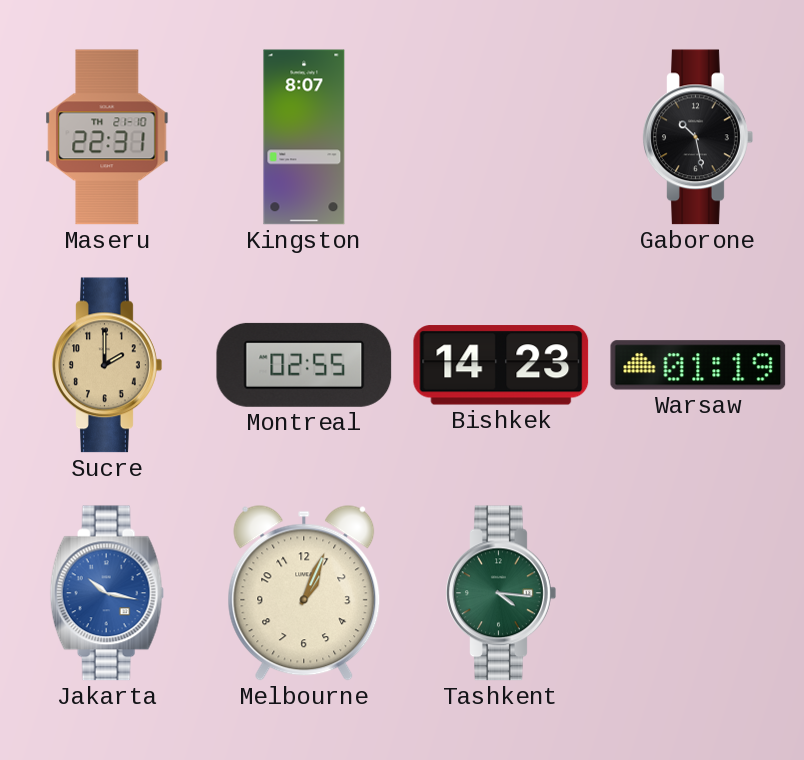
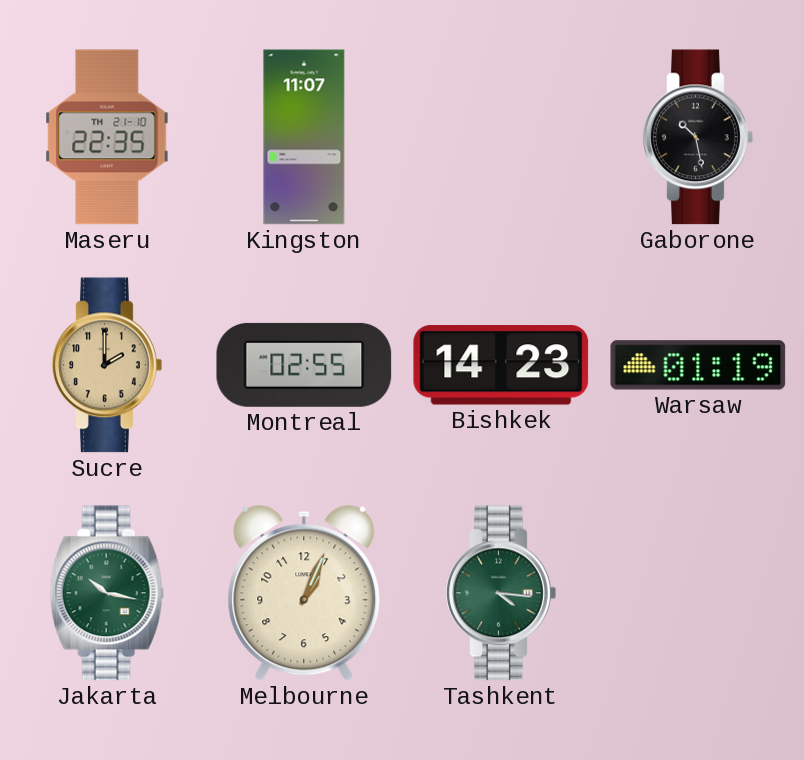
Maseru: 22:31 -> 22:35 (107, 137)
Kingston: 8:07 -> 11:07 (304, 137)
Jakarta dial: blue -> green (107, 593)
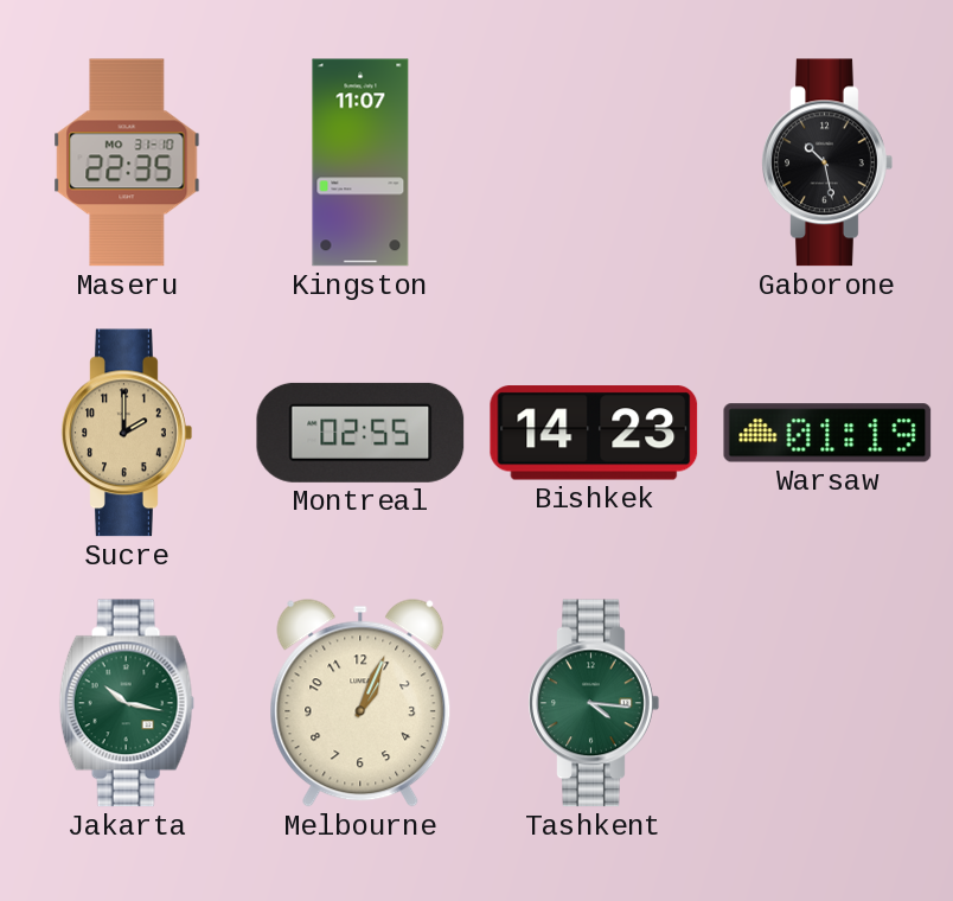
Maseru date: TH 21-10 -> MO 31-10 (127, 162)
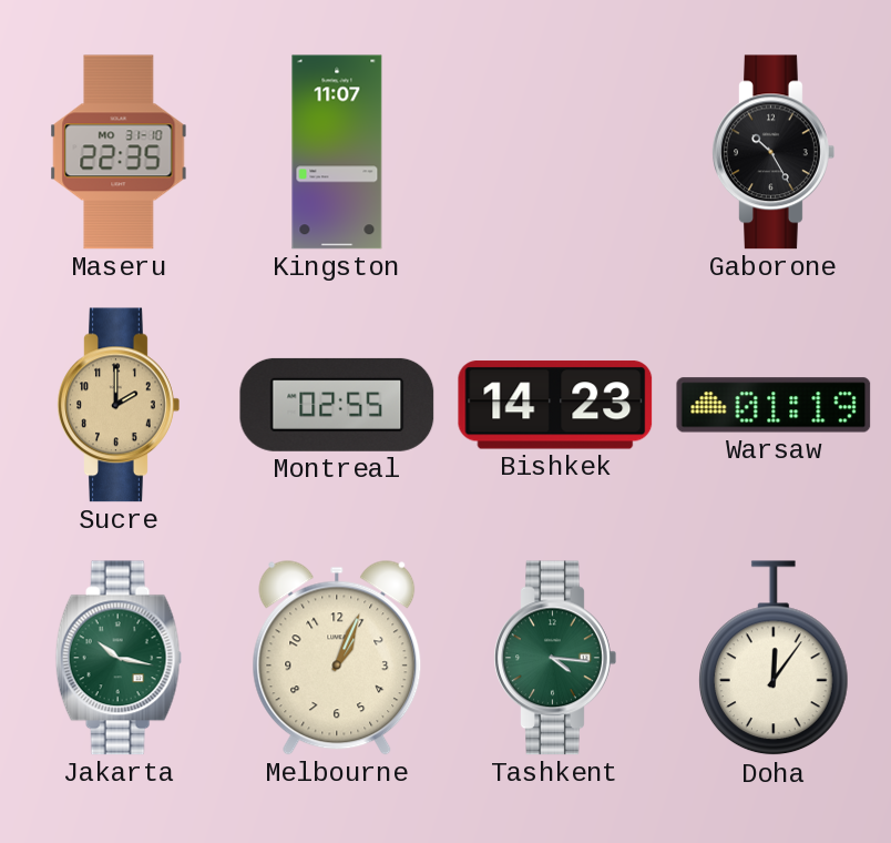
Gaborone: 10:28 -> 10:25 (774, 152)
Doha: none -> 12:06 (774, 659)
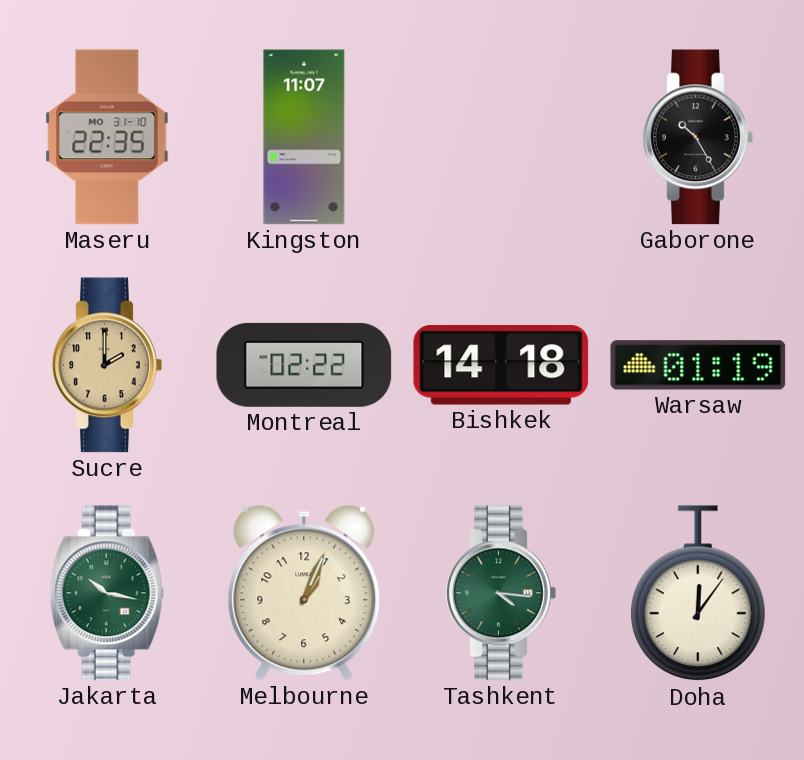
Montreal: 02:55 -> 02:22 (304, 365)
Bishkek: 14:23 -> 14:18 (501, 365)
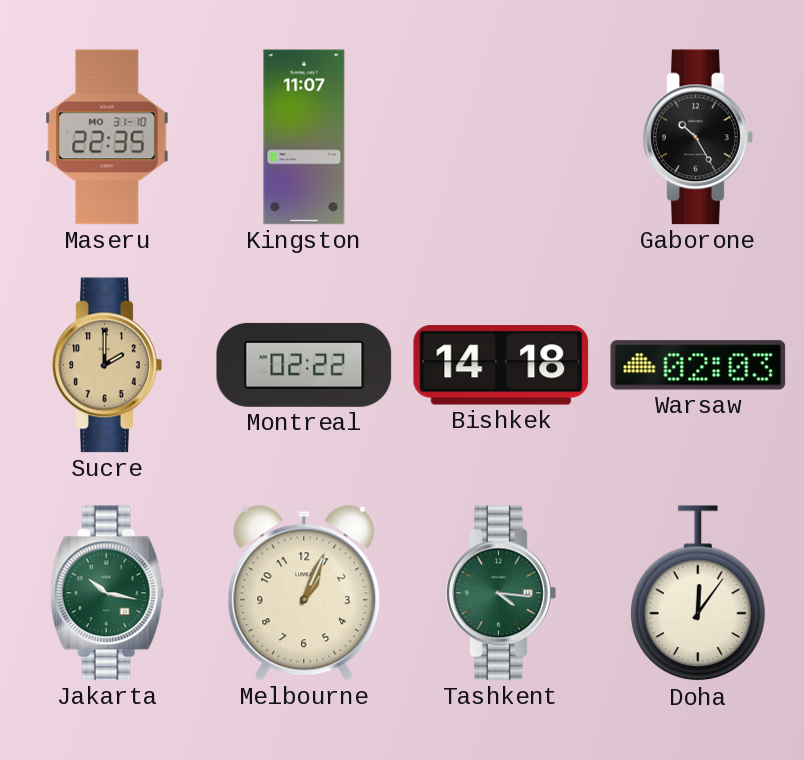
Warsaw: 01:19 -> 02:03 (698, 365)
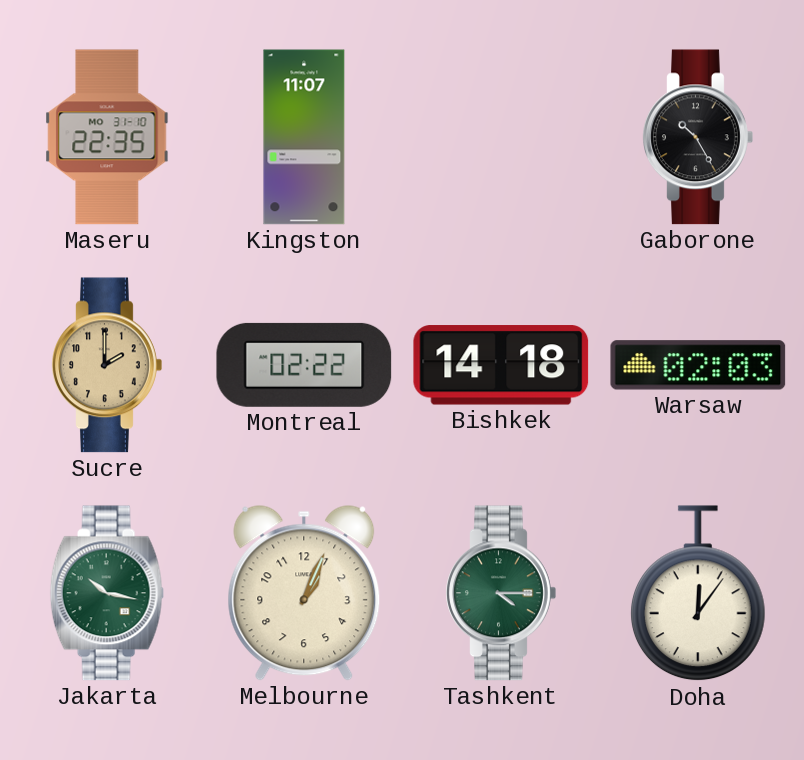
Tashkent: 4:16 -> 4:15 (501, 593)
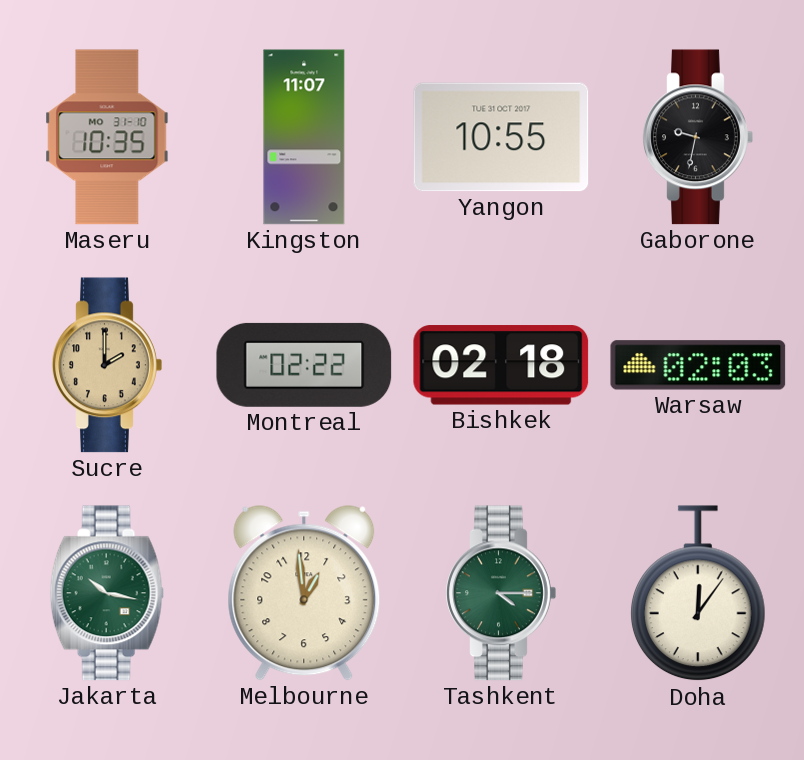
Maseru: 22:35 -> 10:35 (107, 137)
Yangon: none -> 10:55 (501, 137)
Gaborone: 10:25 -> 9:32 (698, 137)
Bishkek: 14:18 -> 02:18 (501, 365)
Melbourne: 1:04 -> 12:59 (304, 593)
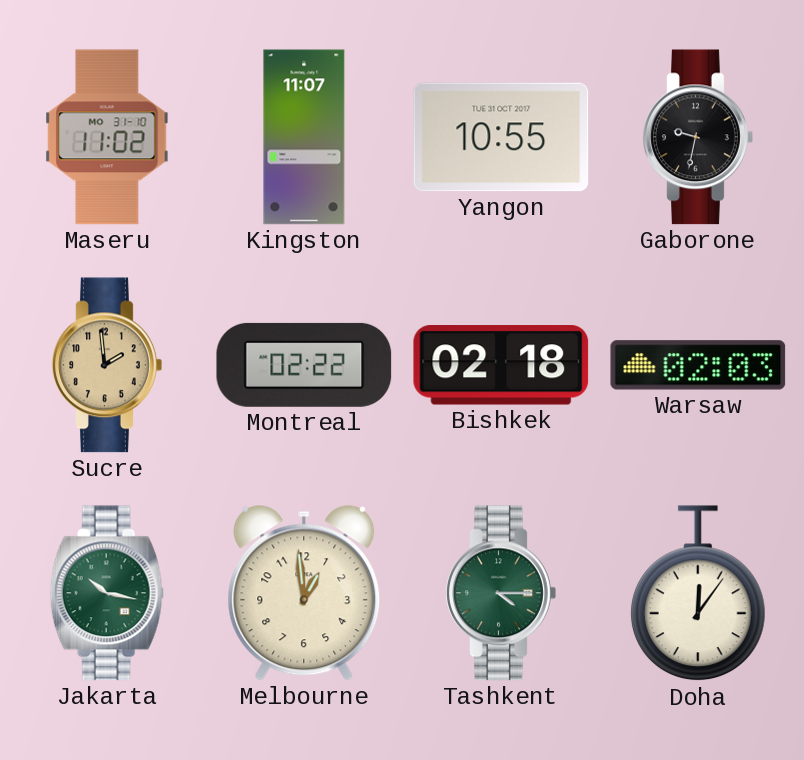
Maseru: 10:35 -> 11:02 (107, 137)
Sucre: 2:00 -> 1:59 (107, 365)
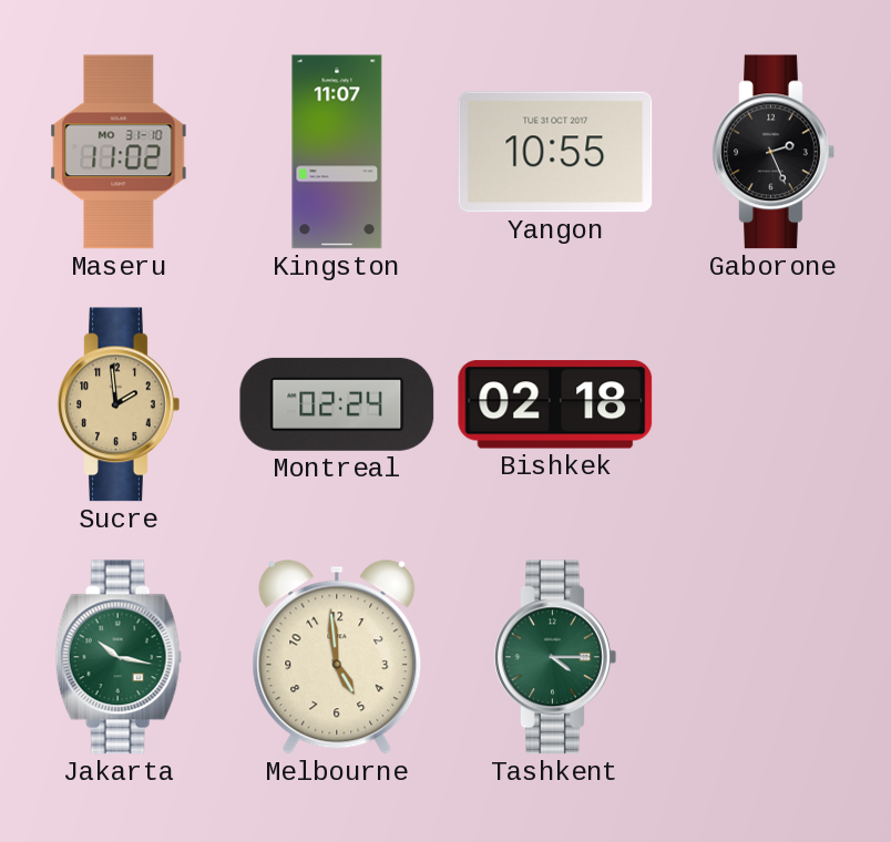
Gaborone: 9:32 -> 2:26 (774, 152)
Montreal: 02:22 -> 02:24 (337, 404)
Warsaw: 02:03 -> none (698, 365)
Melbourne: 12:59 -> 4:59 (337, 657)
Doha: 12:06 -> none (698, 594)
